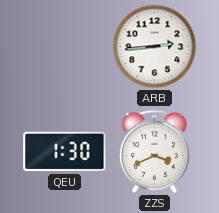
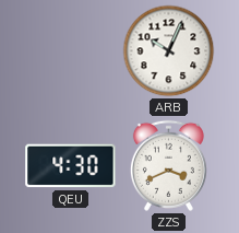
ARB: 2:44 -> 10:04 (169, 51)
QEU: 1:30 -> 4:30 (71, 166)
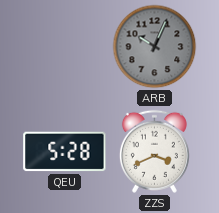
ARB dial: white -> grey (155, 47)
QEU: 4:30 -> 5:28 (65, 152)
